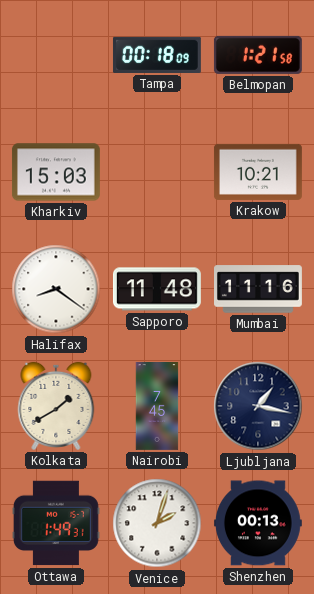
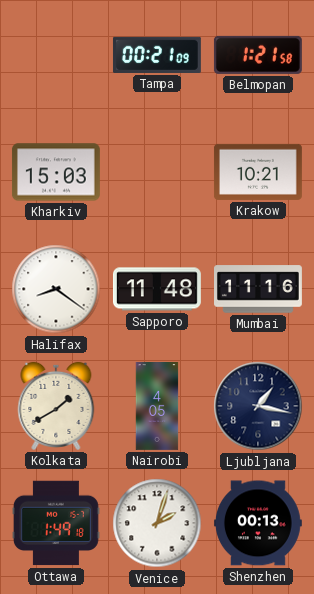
Tampa: 00:18 -> 00:21 (157, 55)
Nairobi: 7:45 -> 4:05 (157, 407)
Ottawa: 1:49:31 -> 1:49:18 (56, 523)
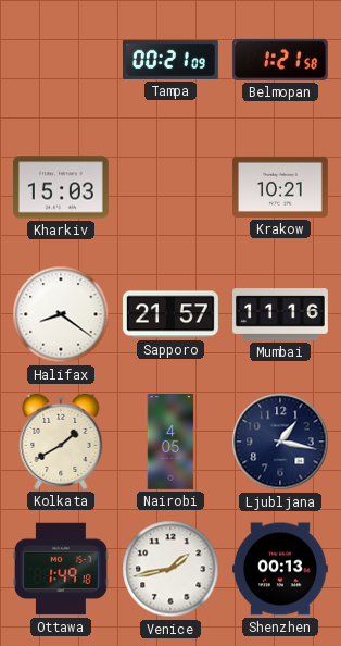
Sapporo: 11:48 -> 21:57 (171, 314)
Venice: 2:03 -> 1:43 (171, 569)
